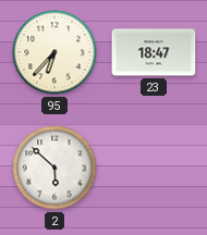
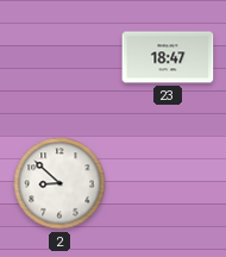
95: 6:37 -> none (54, 52)
2: 5:52 -> 8:52 (59, 183)
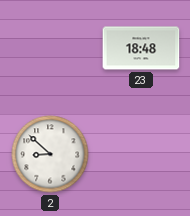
23: 18:47 -> 18:48 (141, 48)
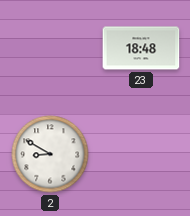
2: 8:52 -> 8:50 (50, 154)
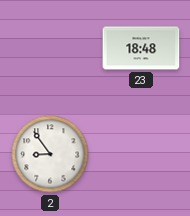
2: 8:50 -> 8:54 (50, 154)
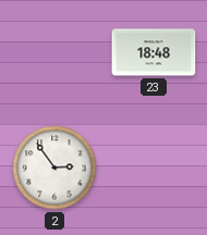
2: 8:54 -> 2:54 (54, 168)
